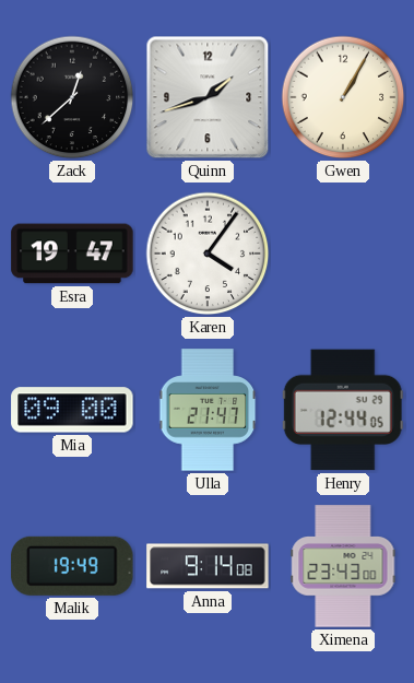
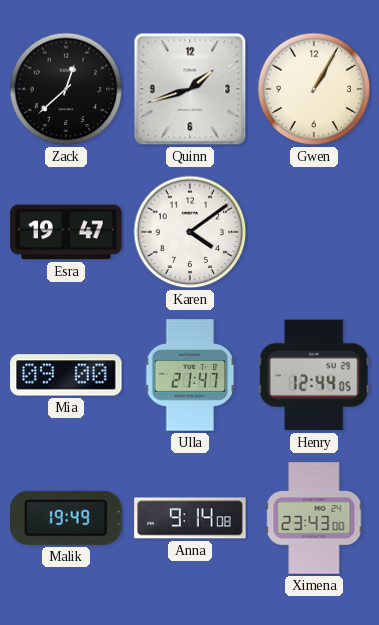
Karen: 4:06 -> 4:09 (190, 232)
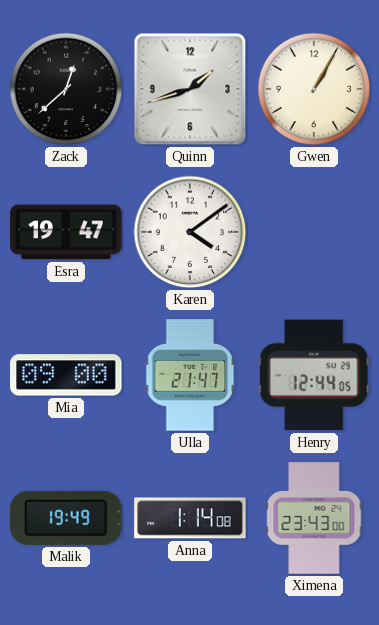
Anna: 9:14 -> 1:14 (190, 518)
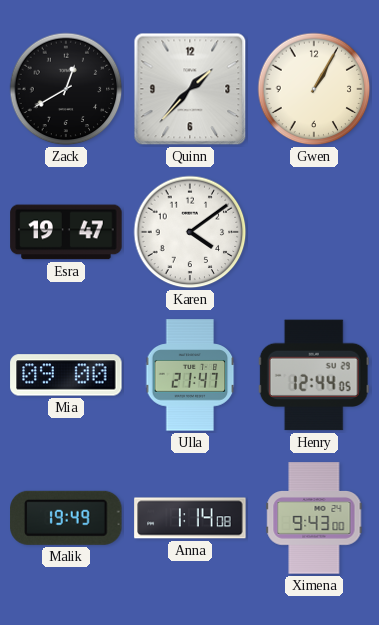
Zack: 12:38 -> 12:40 (66, 89)
Quinn: 1:42 -> 1:37 (190, 89)
Ximena: 23:43 -> 9:43 (314, 518)
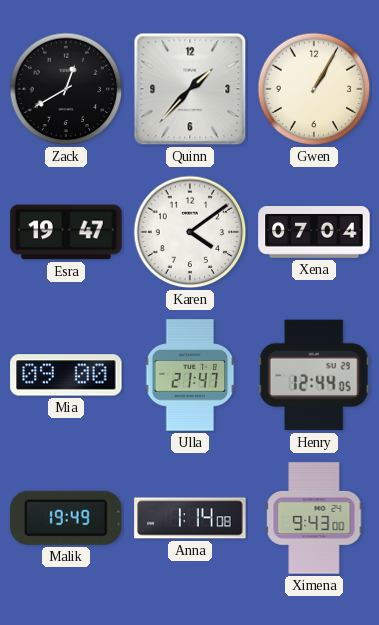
Xena: none -> 07:04 (314, 232)
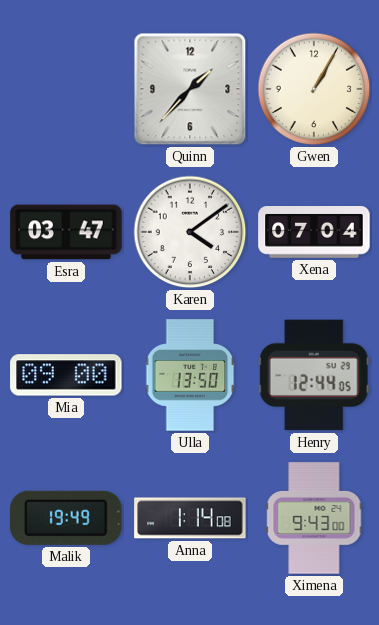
Zack: 12:40 -> none (66, 89)
Esra: 19:47 -> 03:47 (66, 232)
Ulla: 21:47 -> 13:50 (190, 375)
